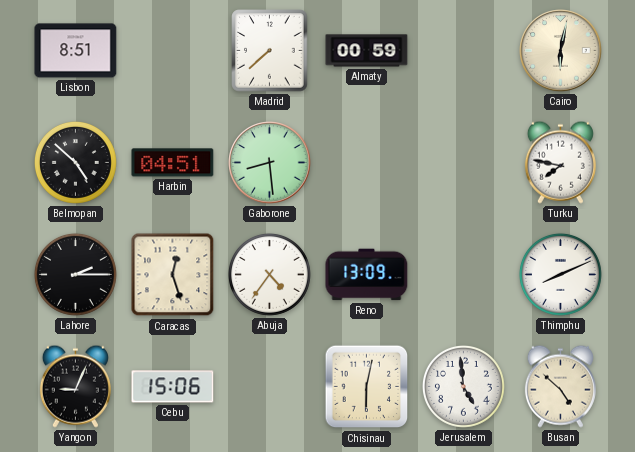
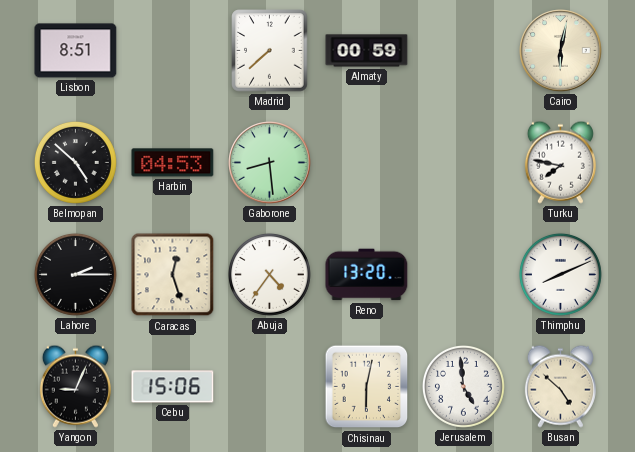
Harbin: 04:51 -> 04:53 (173, 163)
Reno: 13:09 -> 13:20 (367, 275)
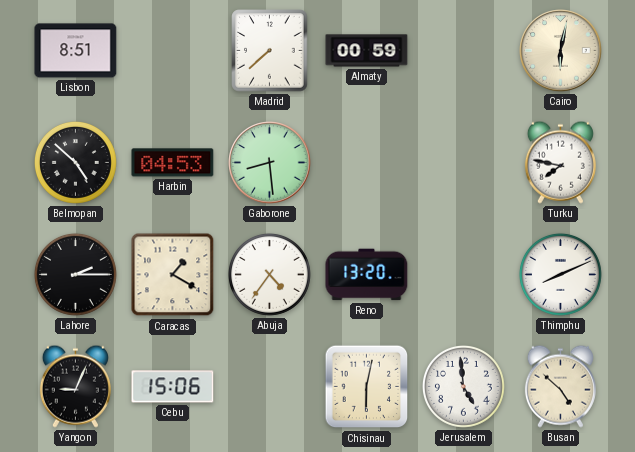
Caracas: 12:27 -> 1:20 (173, 275)
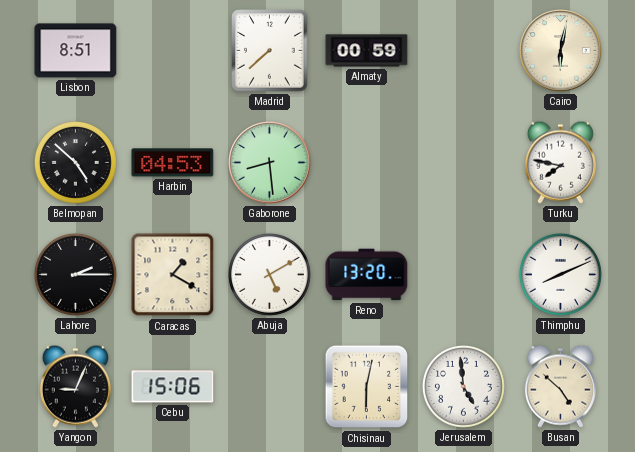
Abuja: 4:36 -> 5:10 (269, 274)
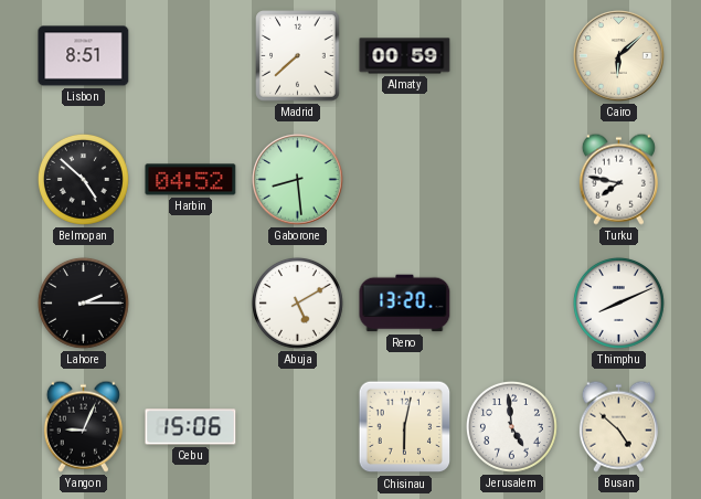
Cairo: 6:02 -> 6:08 (619, 56)
Harbin: 04:53 -> 04:52 (191, 180)
Caracas: 1:20 -> none (173, 275)
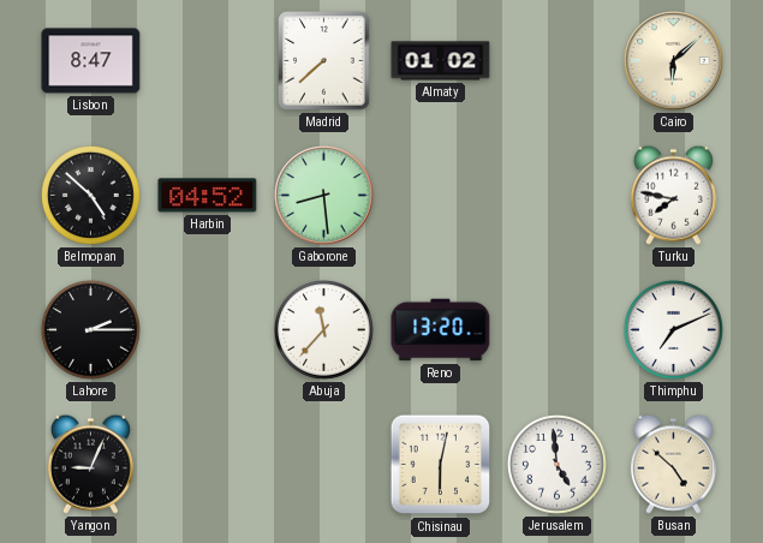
Lisbon: 8:51 -> 8:47 (91, 61)
Almaty: 00:59 -> 01:02 (441, 61)
Abuja: 5:10 -> 11:37 (323, 329)
Thimphu: 8:11 -> 7:11 (673, 329)
Cebu: 15:06 -> none (191, 427)
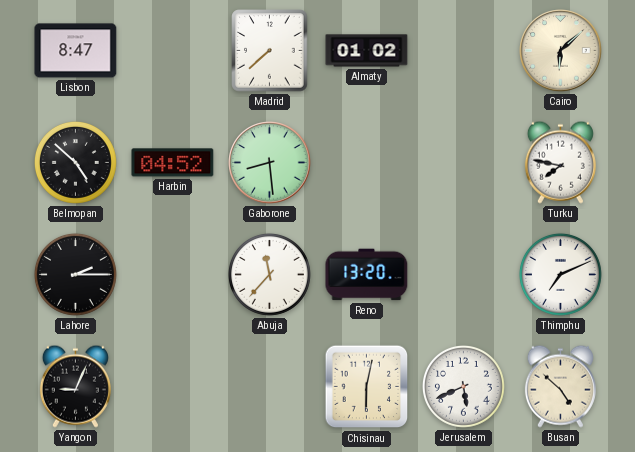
Jerusalem: 4:59 -> 5:41 (463, 386)
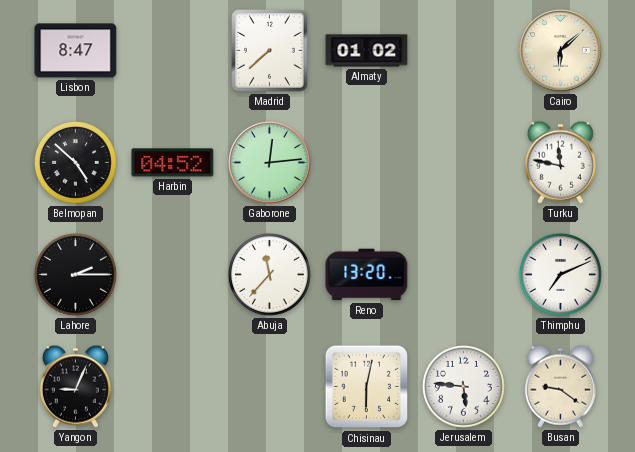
Gaborone: 8:29 -> 12:14 (270, 163)
Turku: 7:47 -> 11:47 (560, 162)
Jerusalem: 5:41 -> 5:46 (463, 386)
Busan: 4:52 -> 9:21 (560, 386)
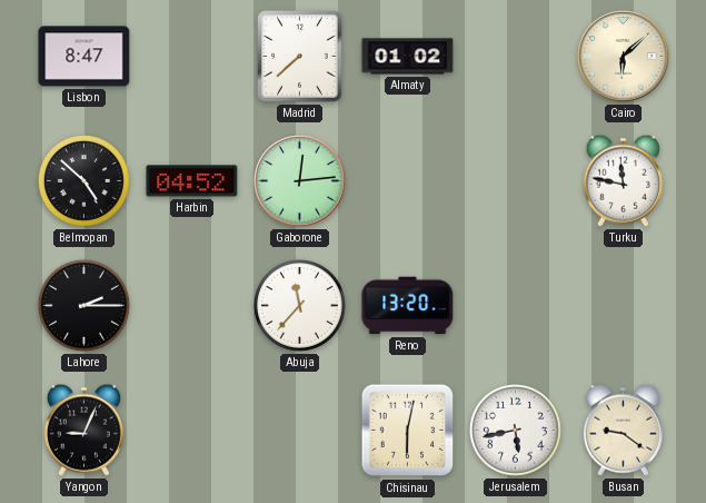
Thimphu: 7:11 -> none (560, 274)
Jerusalem: 5:46 -> 5:43 (515, 430)
